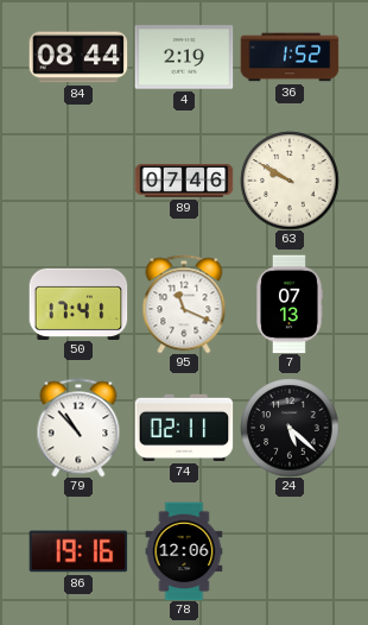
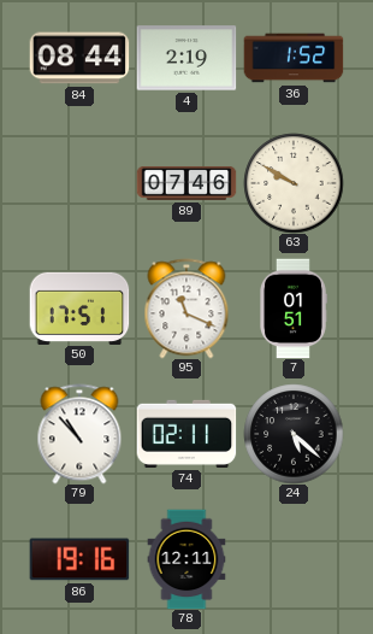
50: 17:41 -> 17:51 (79, 307)
7: 07:13 -> 01:51 (294, 309)
78: 12:06 -> 12:11 (186, 559)
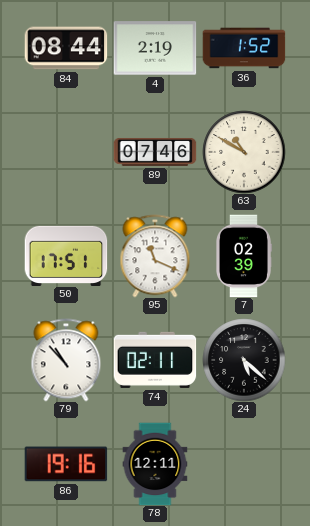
63: 9:50 -> 10:50 (244, 152)
7: 01:51 -> 02:39 (244, 256)
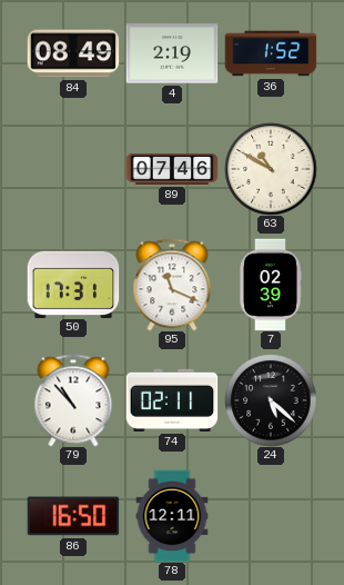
84: 08:44 -> 08:49 (73, 53)
50: 17:51 -> 17:31 (73, 284)
86: 19:16 -> 16:50 (73, 516)
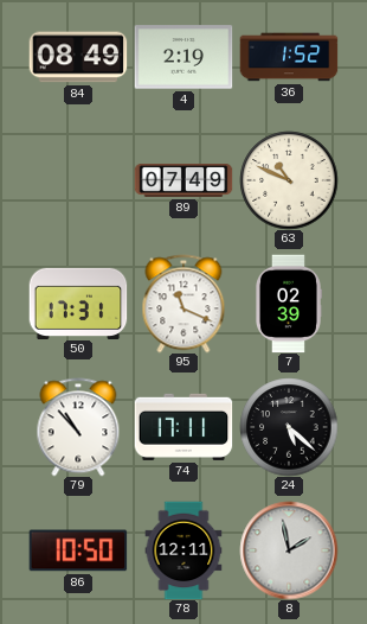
89: 07:46 -> 07:49 (183, 180)
63: 10:50 -> 10:49 (289, 180)
74: 02:11 -> 17:11 (183, 427)
86: 16:50 -> 10:50 (78, 550)
8: none -> 1:58 (289, 550)
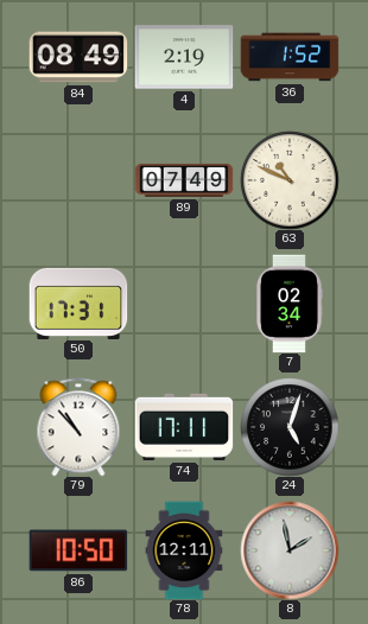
95: 11:19 -> none (183, 304)
7: 02:39 -> 02:34 (290, 304)
24: 5:22 -> 5:03 (290, 427)
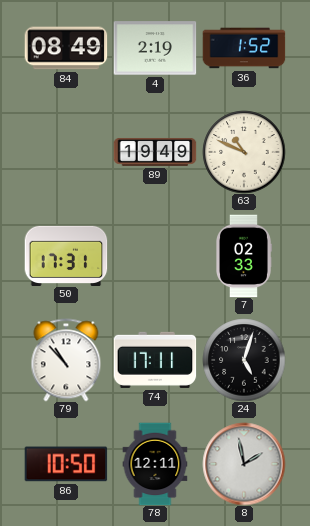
89: 07:49 -> 19:49 (155, 152)
7: 02:34 -> 02:33 (244, 256)
